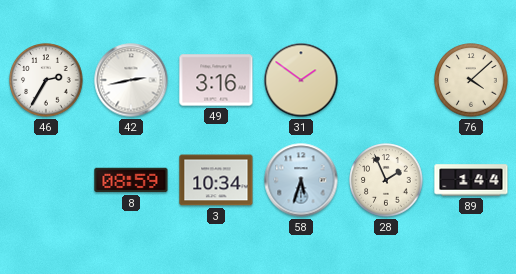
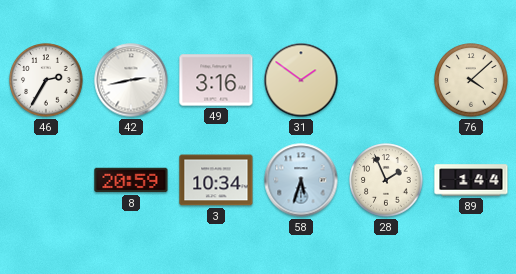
8: 08:59 -> 20:59 (131, 180)
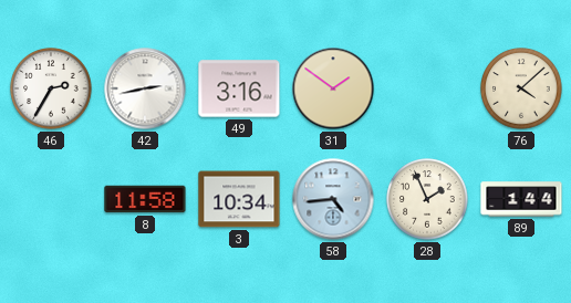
8: 20:59 -> 11:58 (145, 199)
58: 5:33 -> 4:44 (333, 199)
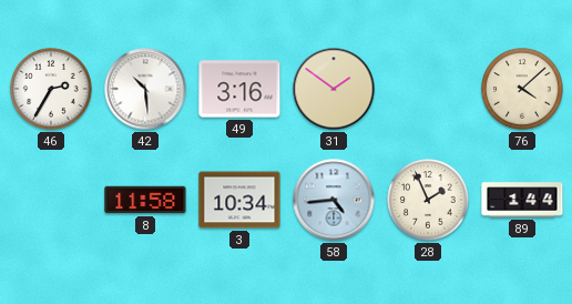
42: 2:43 -> 10:29 (145, 89)
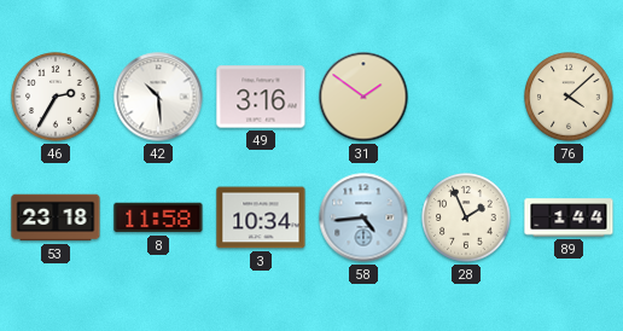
53: none -> 23:18 (56, 217)
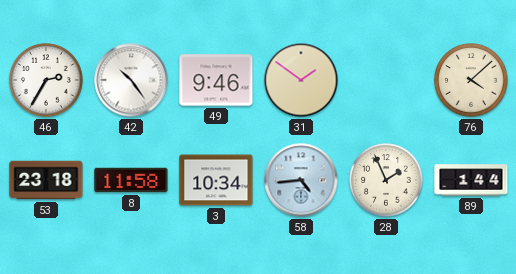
42: 10:29 -> 10:24 (131, 80)
49: 3:16 -> 9:46 (216, 80)
